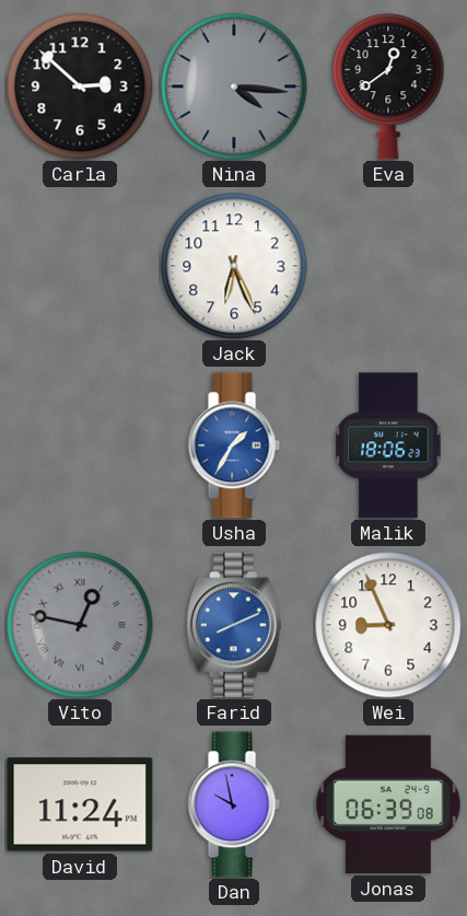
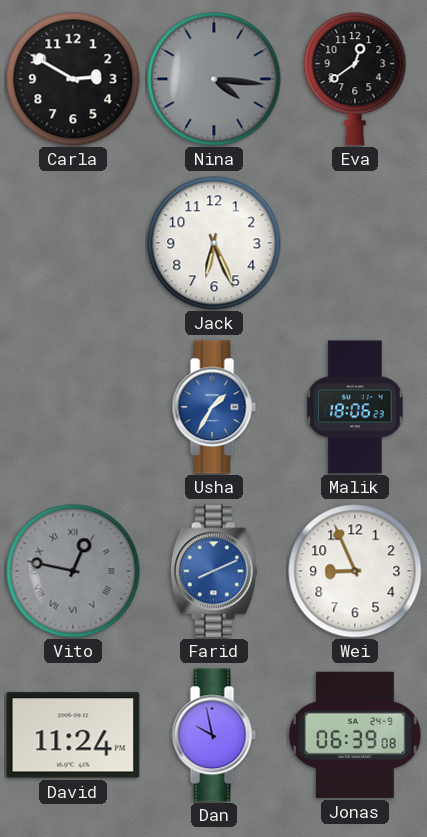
Carla: 2:52 -> 2:50 (73, 79)
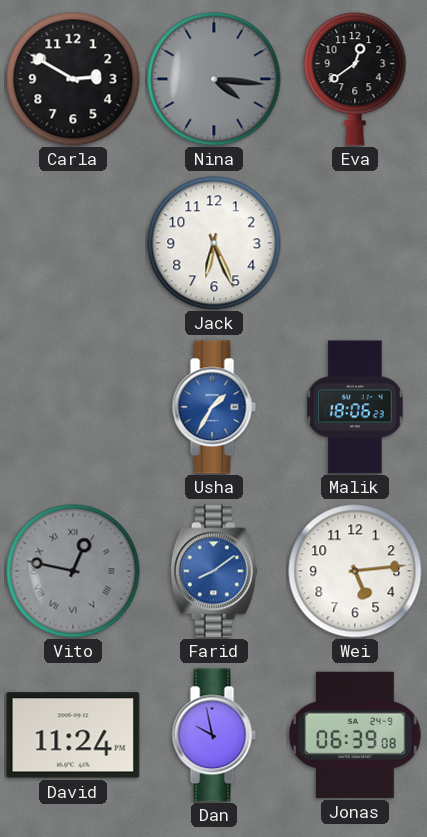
Farid: 8:11 -> 8:09 (214, 571)
Wei: 8:56 -> 5:14 (355, 571)
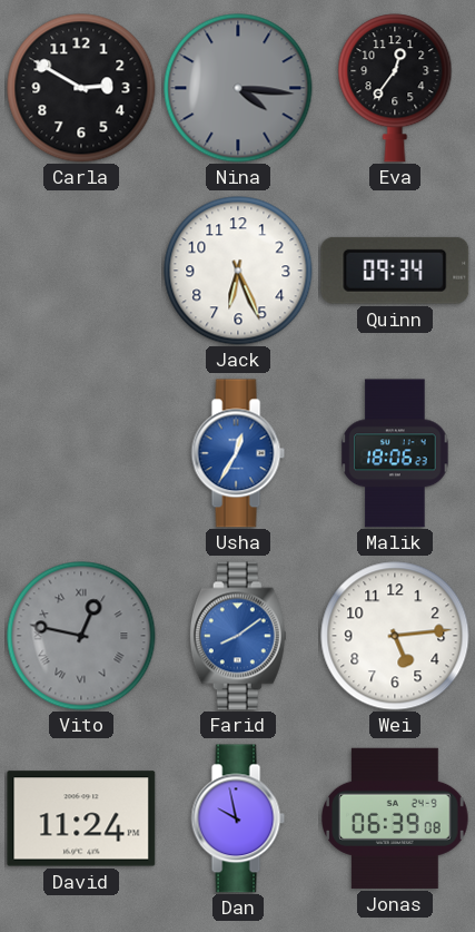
Eva: 12:39 -> 12:36 (395, 88)
Quinn: none -> 09:34 (395, 271)
Usha: 1:35 -> 12:35 (238, 453)
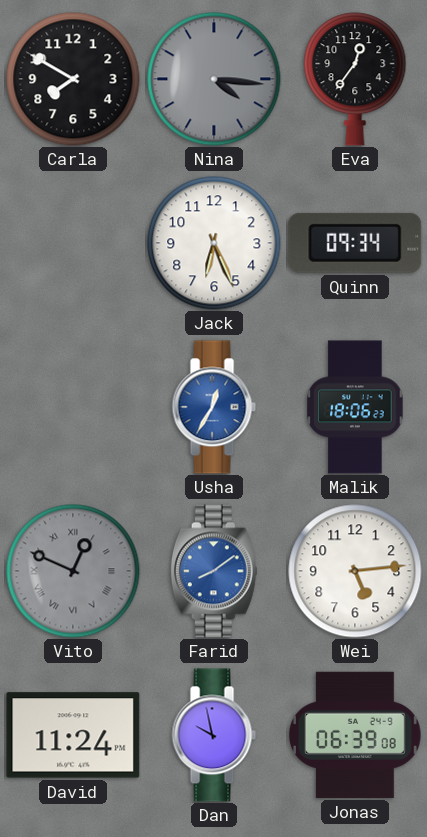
Carla: 2:50 -> 7:50 (73, 79)
Vito: 12:47 -> 12:49 (73, 571)
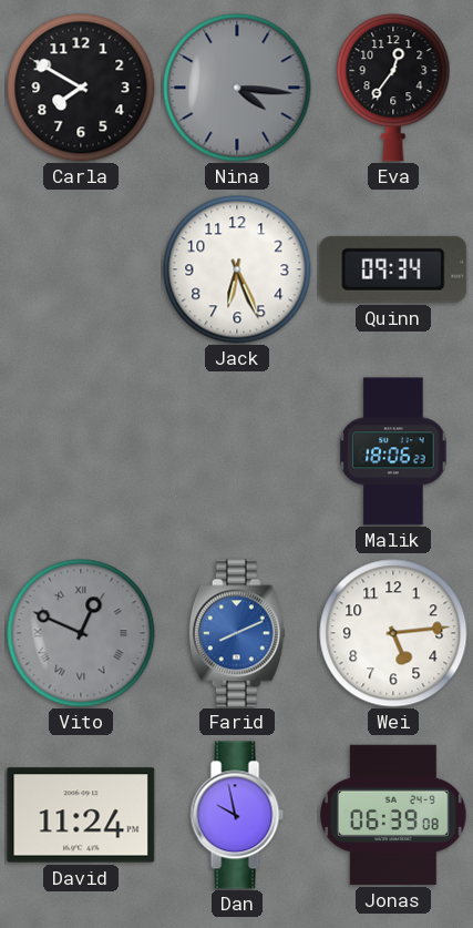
Usha: 12:35 -> none (214, 407)
Farid: 8:09 -> 8:11 (237, 633)
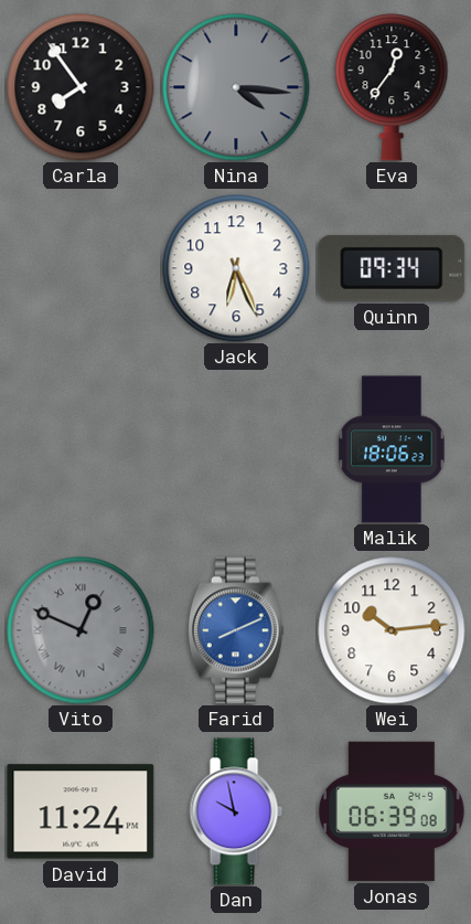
Carla: 7:50 -> 7:54 (81, 87)
Wei: 5:14 -> 10:14 (392, 630)
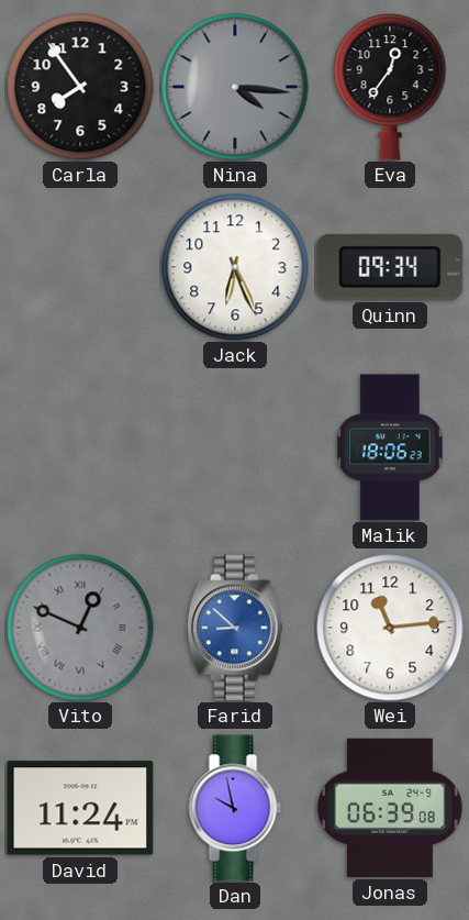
Farid: 8:11 -> 8:52 (235, 628)
Wei: 10:14 -> 11:14 (390, 628)
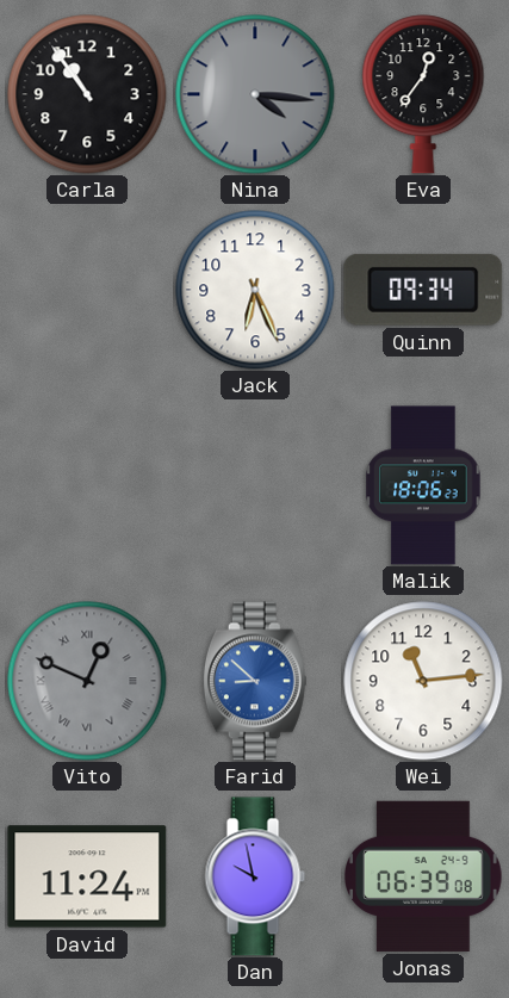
Carla: 7:54 -> 10:54 (87, 94)
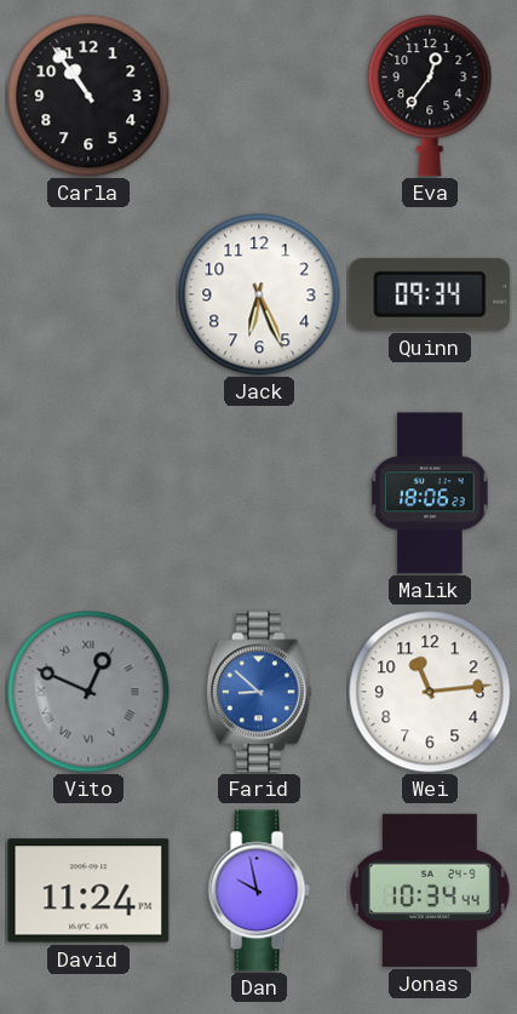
Nina: 4:16 -> none (255, 94)
Jonas: 06:39 -> 10:34 (430, 890)
